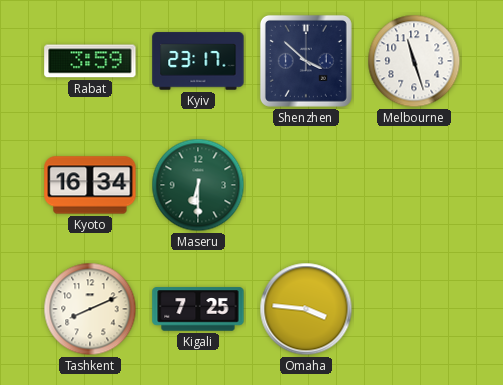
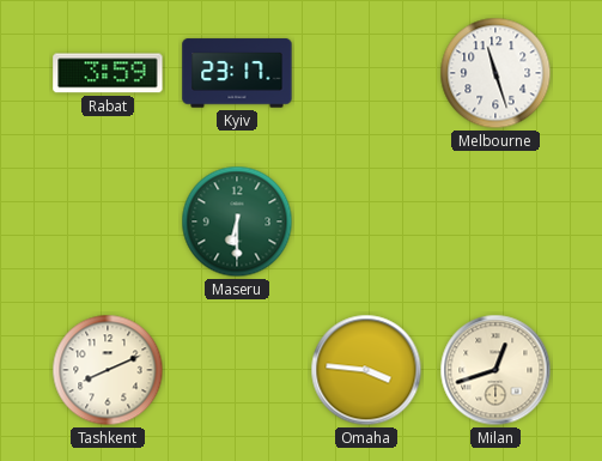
Shenzhen: 3:52 -> none (306, 61)
Kyoto: 16:34 -> none (90, 185)
Kigali: 7:25 -> none (198, 309)
Milan: none -> 12:42 (495, 370)
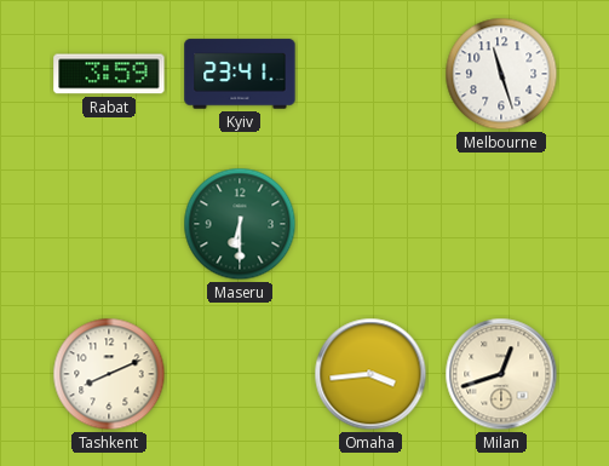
Kyiv: 23:17 -> 23:41 (240, 74)
Omaha: 3:46 -> 3:44 (370, 374)
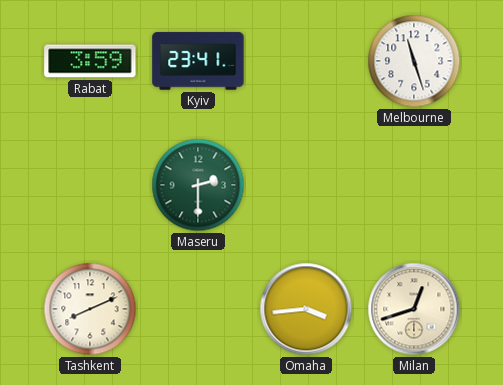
Maseru: 6:30 -> 2:30 (198, 185)
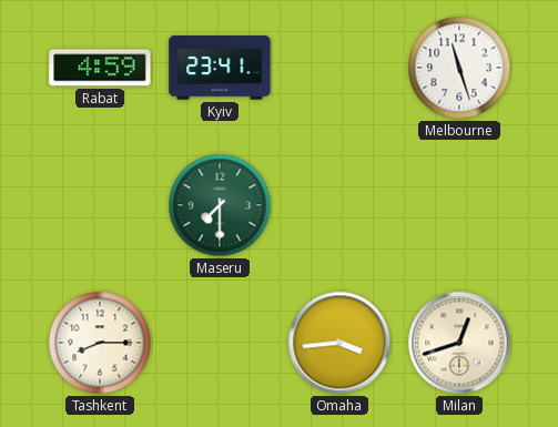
Rabat: 3:59 -> 4:59 (100, 68)
Maseru: 2:30 -> 7:30 (220, 205)
Tashkent: 8:11 -> 8:15 (100, 343)
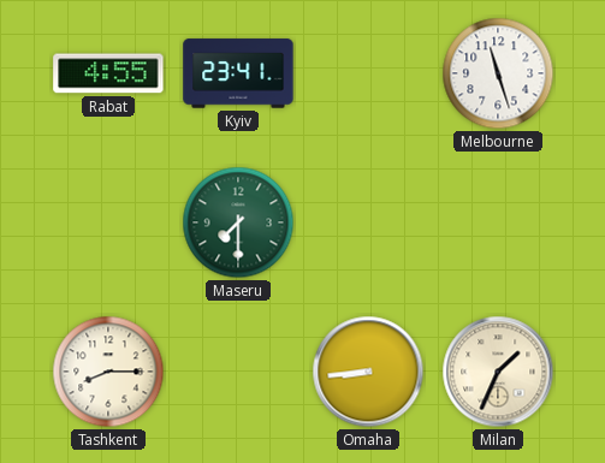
Rabat: 4:59 -> 4:55 (108, 73)
Omaha: 3:44 -> 8:44 (368, 372)
Milan: 12:42 -> 1:34 (498, 372)
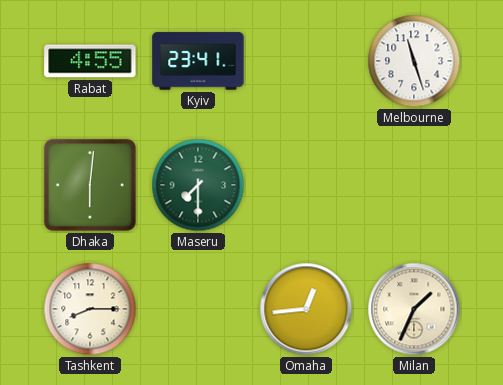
Dhaka: none -> 6:01 (90, 185)
Omaha: 8:44 -> 12:44 (306, 309)
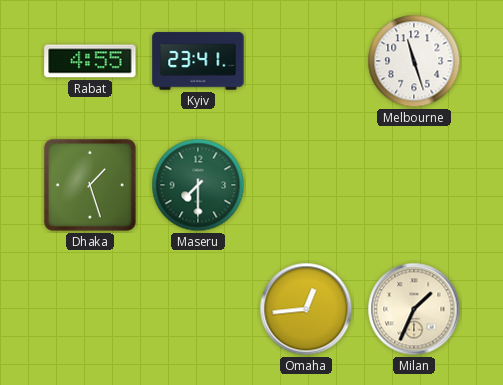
Dhaka: 6:01 -> 1:27 (90, 185)
Tashkent: 8:15 -> none (90, 309)
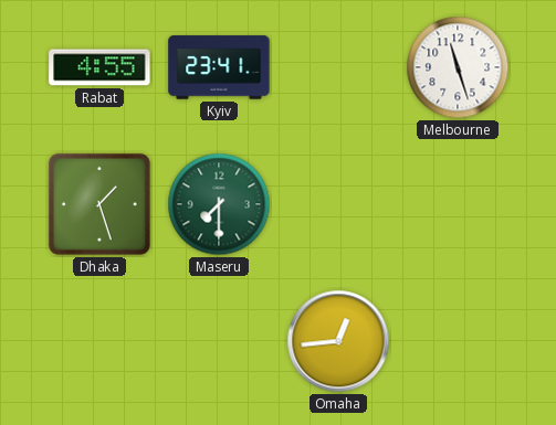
Milan: 1:34 -> none (414, 309)
